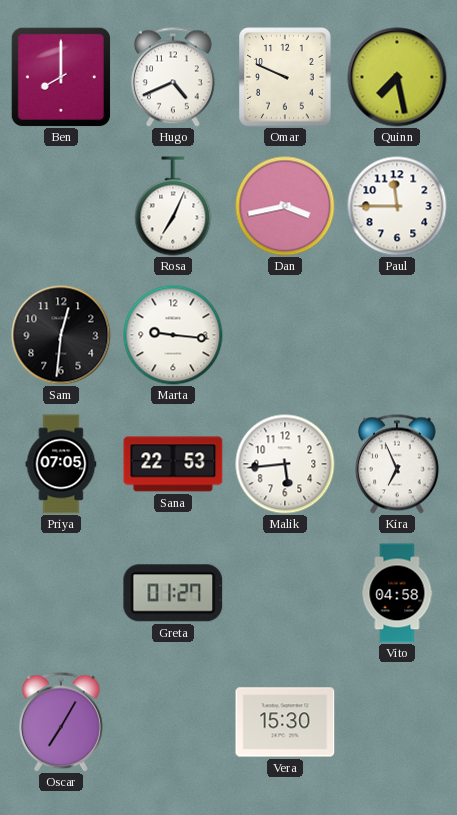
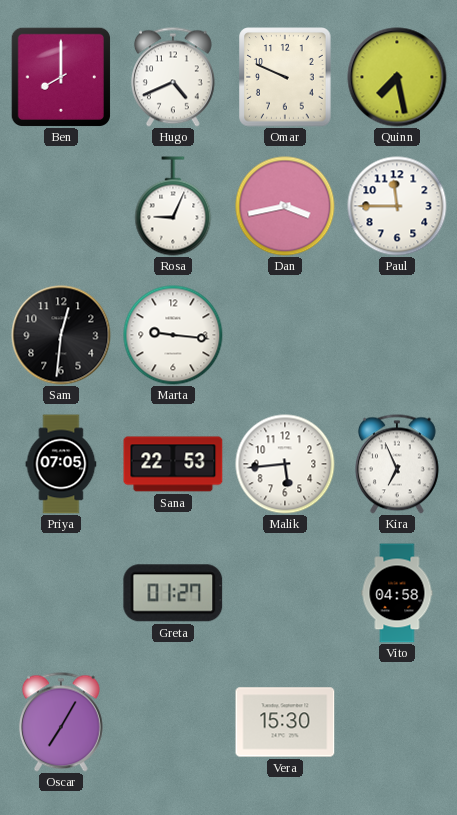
Rosa: 7:04 -> 9:04 (173, 206)
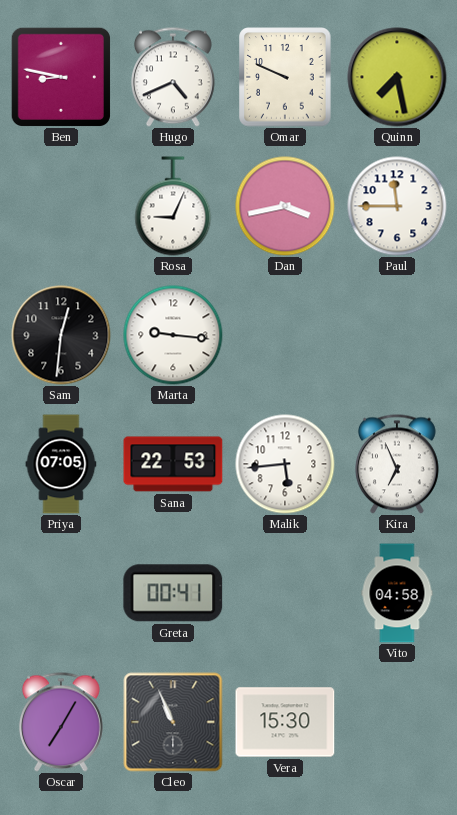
Ben: 8:00 -> 8:47 (60, 76)
Greta: 01:27 -> 00:41 (173, 593)
Cleo: none -> 10:56 (173, 722)
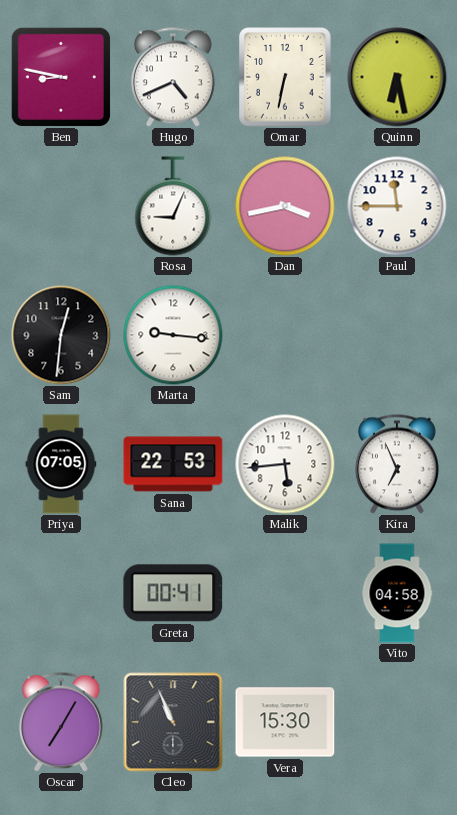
Omar: 9:49 -> 6:32 (285, 77)
Quinn: 7:28 -> 6:28 (397, 77)
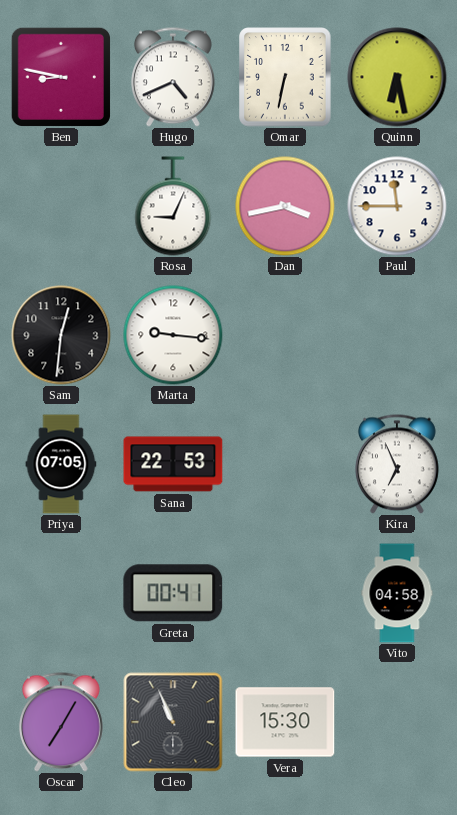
Malik: 5:44 -> none (285, 464)
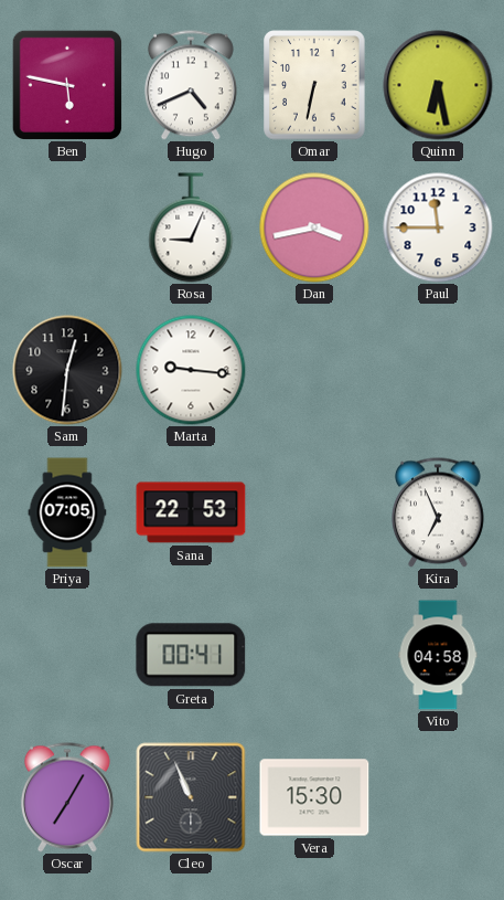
Ben: 8:47 -> 5:47 (66, 84)
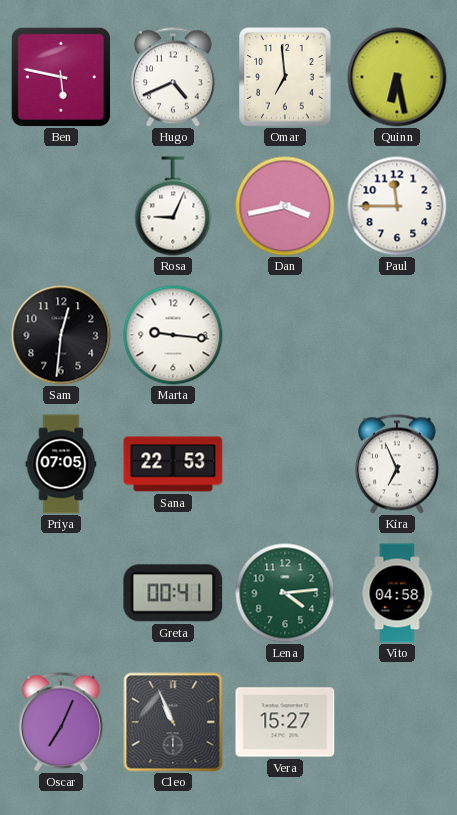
Omar: 6:32 -> 6:59 (285, 77)
Lena: none -> 4:14 (285, 593)
Oscar: 7:05 -> 7:04 (61, 722)
Vera: 15:30 -> 15:27 (285, 722)
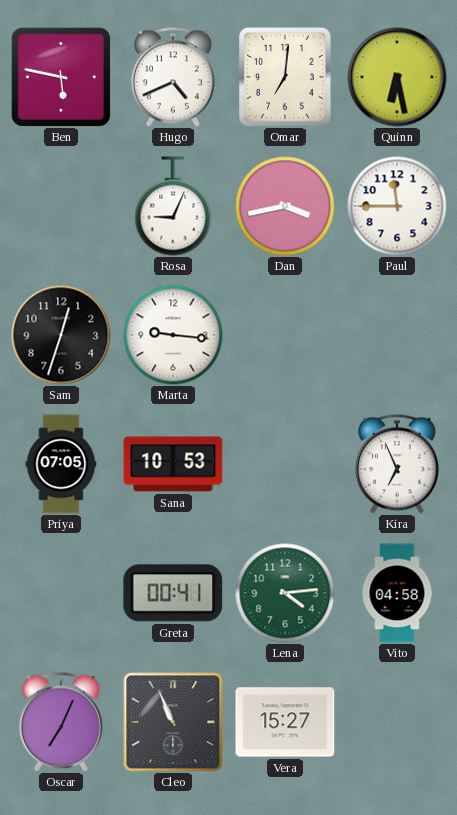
Omar: 6:59 -> 7:01 (285, 77)
Sam: 12:31 -> 12:33 (61, 335)
Sana: 22:53 -> 10:53 (173, 464)
